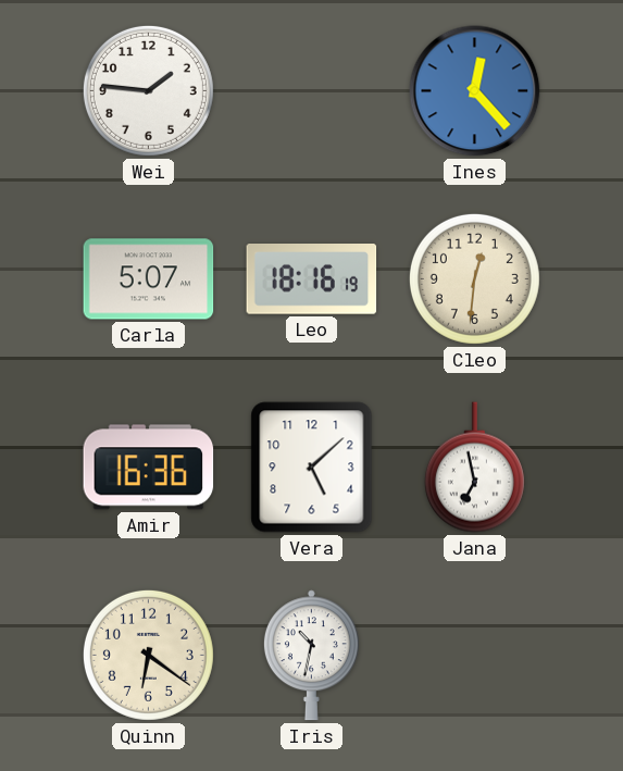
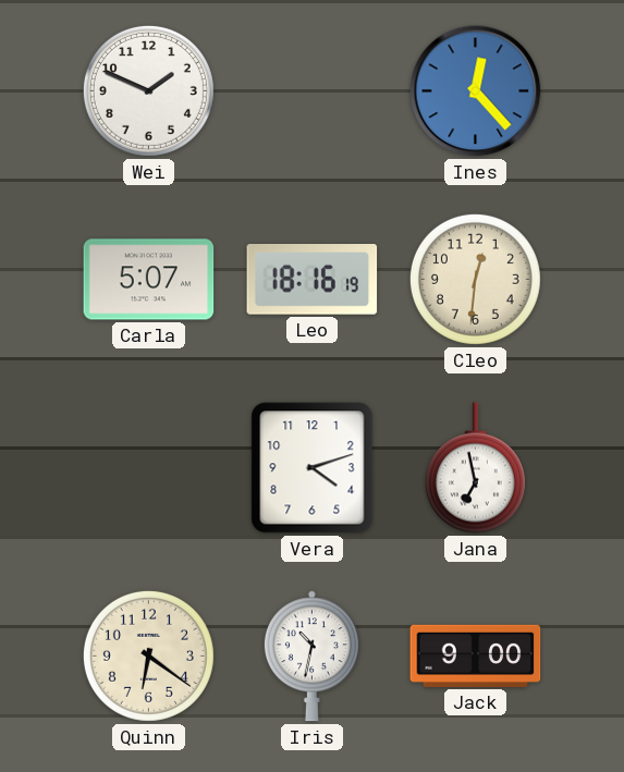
Wei: 1:46 -> 1:49 (148, 90)
Amir: 16:36 -> none (149, 468)
Vera: 5:08 -> 4:12 (313, 468)
Jack: none -> 9:00 (476, 655)
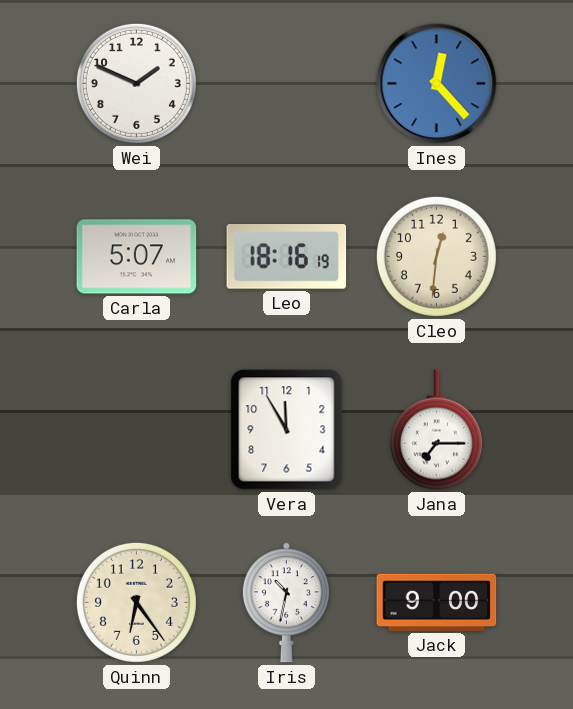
Vera: 4:12 -> 11:55 (287, 430)
Jana: 6:58 -> 7:15 (436, 430)
Quinn: 6:21 -> 6:24 (136, 602)
